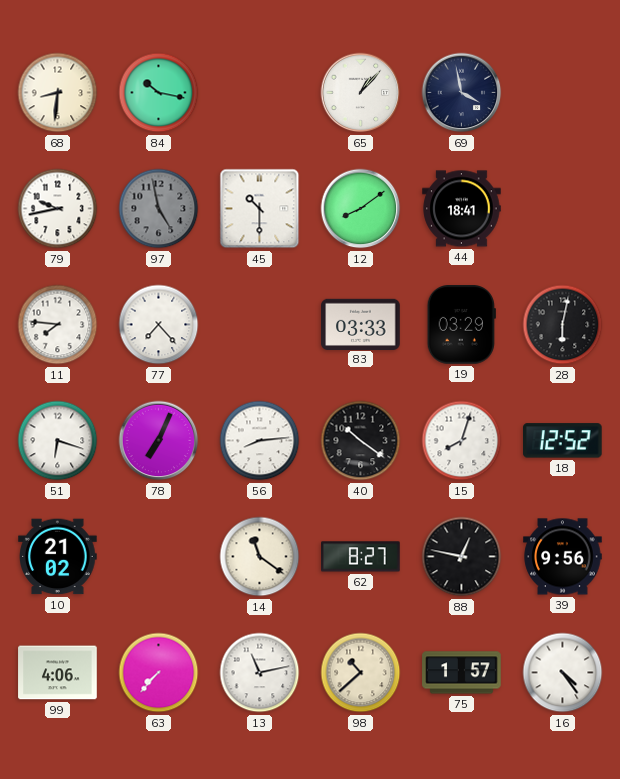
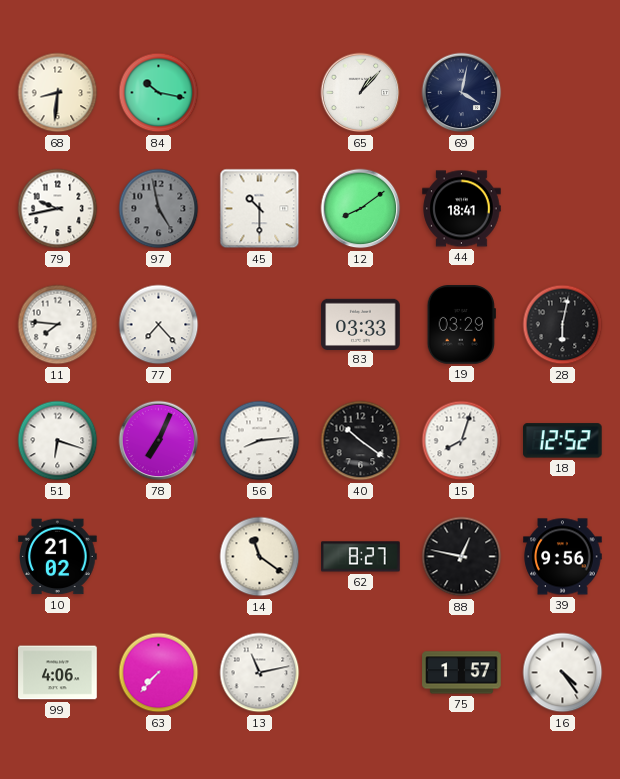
69: 3:58 -> 4:02 (462, 93)
98: 10:38 -> none (361, 673)
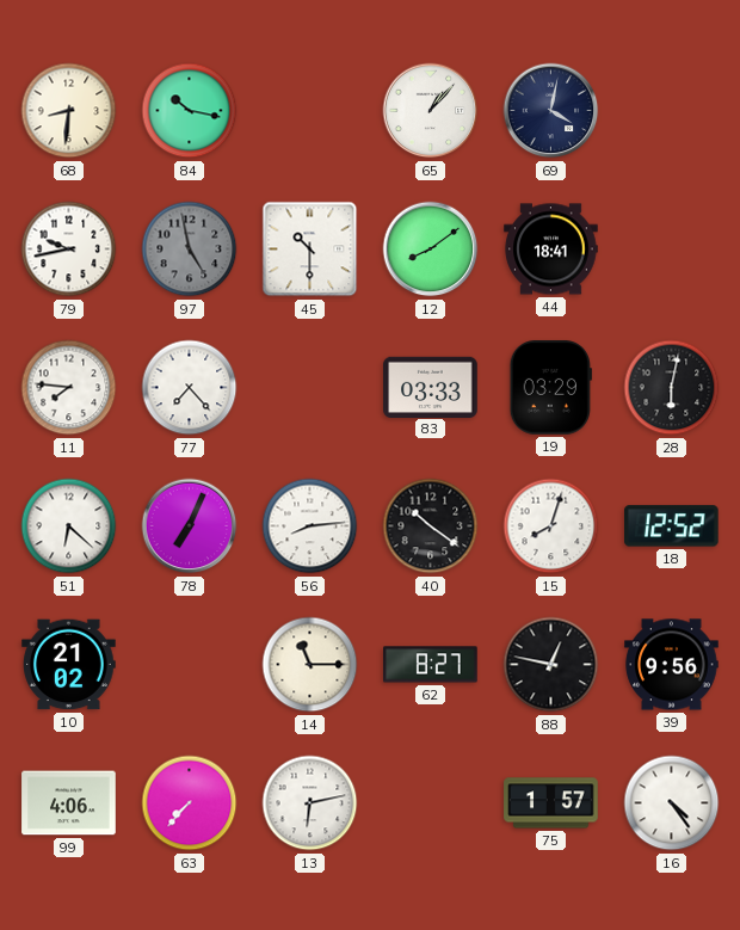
51: 6:18 -> 6:22 (69, 526)
14: 11:21 -> 11:15 (310, 665)
13: 11:13 -> 6:13 (310, 803)
